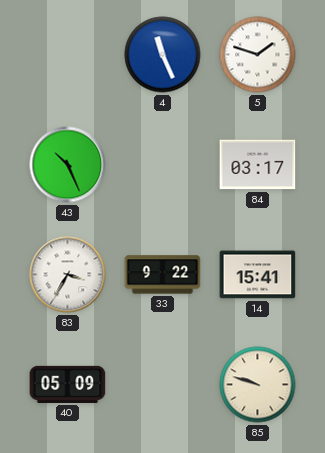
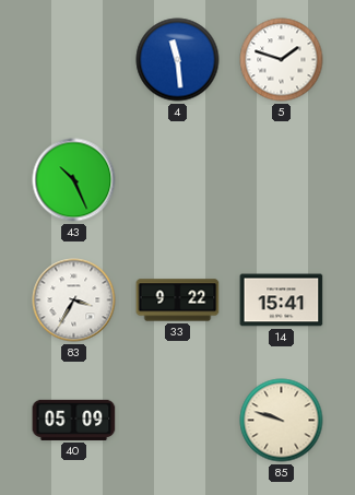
4: 11:26 -> 11:29 (178, 60)
84: 03:17 -> none (258, 165)
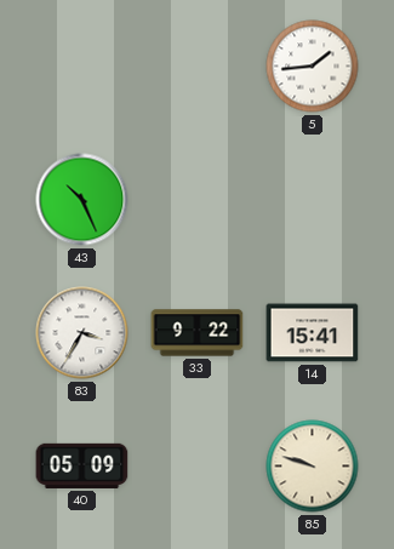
4: 11:29 -> none (178, 60)
5: 1:48 -> 1:44 (313, 67)
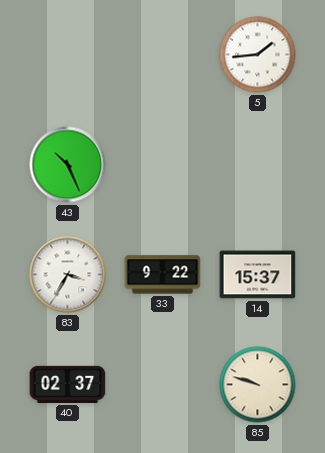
14: 15:41 -> 15:37 (258, 275)
40: 05:09 -> 02:37 (68, 384)
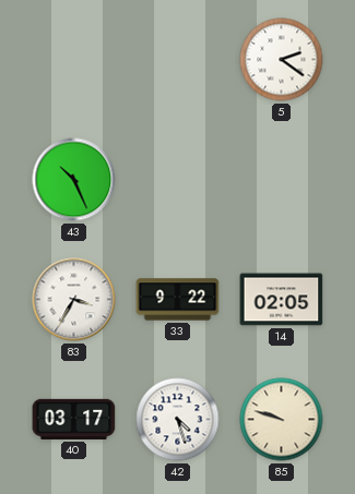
5: 1:44 -> 2:21 (282, 60)
14: 15:37 -> 02:05 (282, 300)
40: 02:37 -> 03:17 (74, 419)
42: none -> 4:27 (178, 420)
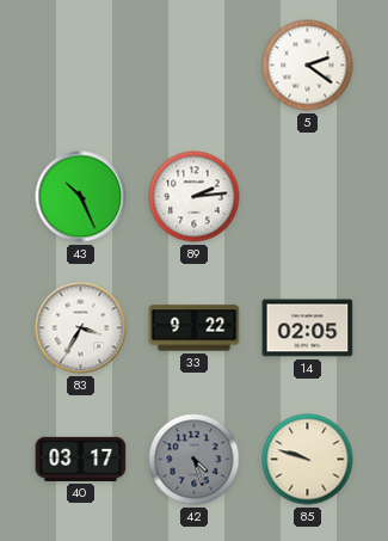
89: none -> 2:14 (195, 197)
42 dial: white -> grey (195, 460)
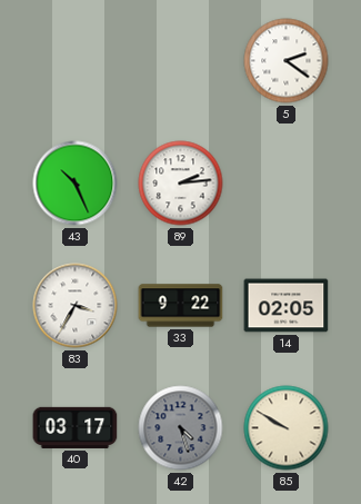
85: 9:48 -> 9:50 (287, 428)
